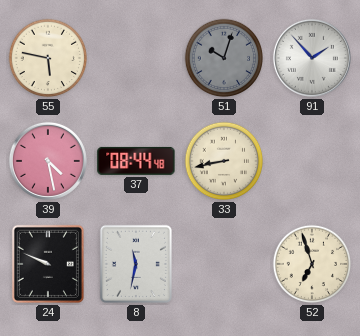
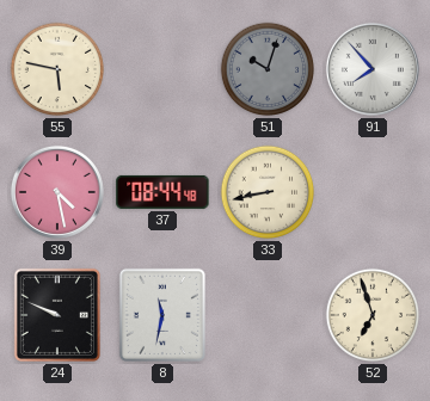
91: 1:53 -> 7:53 (373, 69)
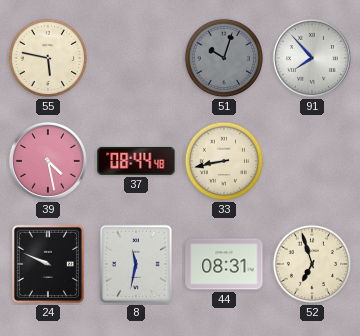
44: none -> 08:31 (224, 264)
